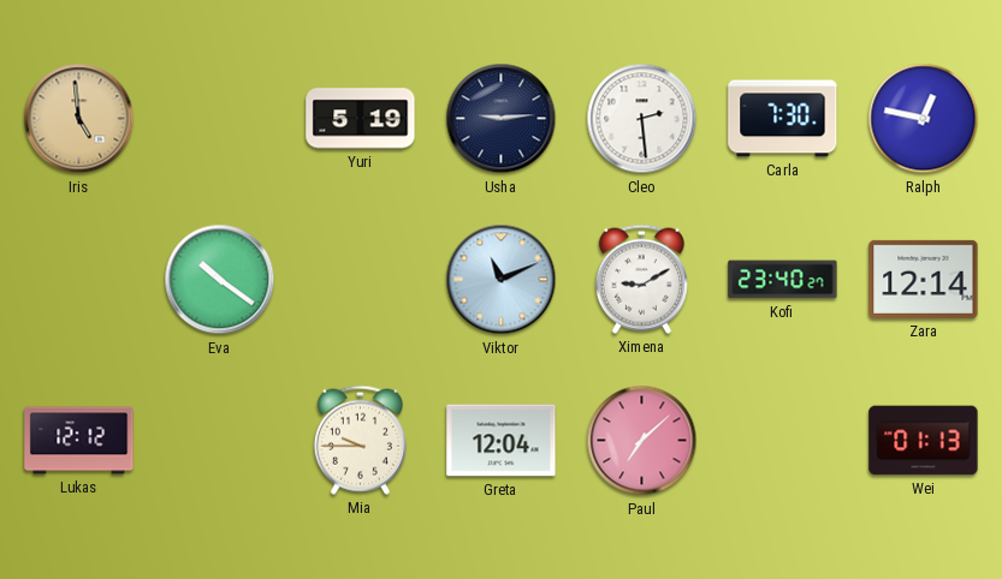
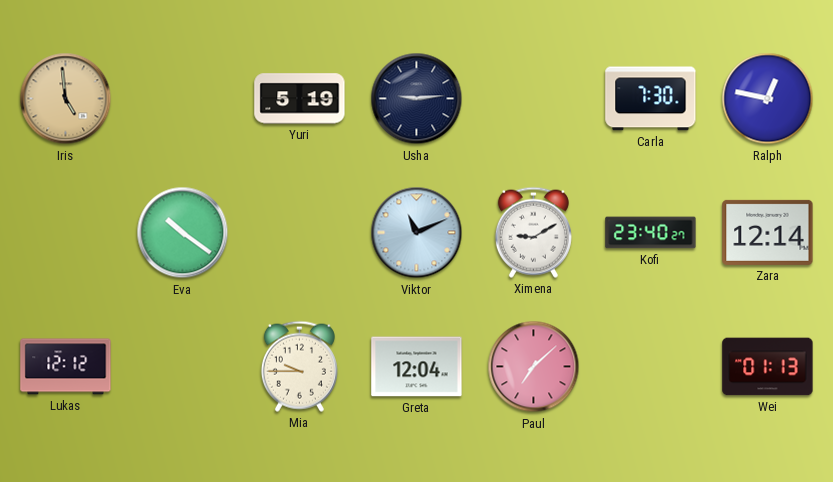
Cleo: 2:29 -> none (642, 119)
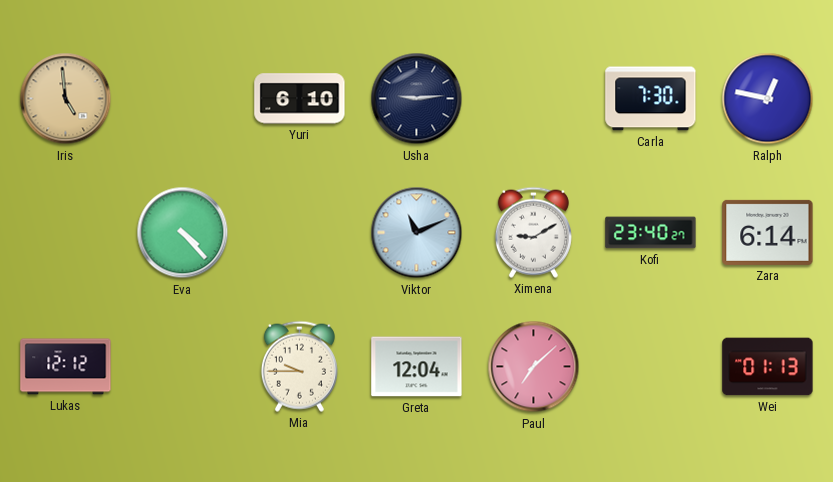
Yuri: 5:19 -> 6:10 (300, 99)
Eva: 10:21 -> 4:23 (183, 233)
Zara: 12:14 -> 6:14 (768, 232)
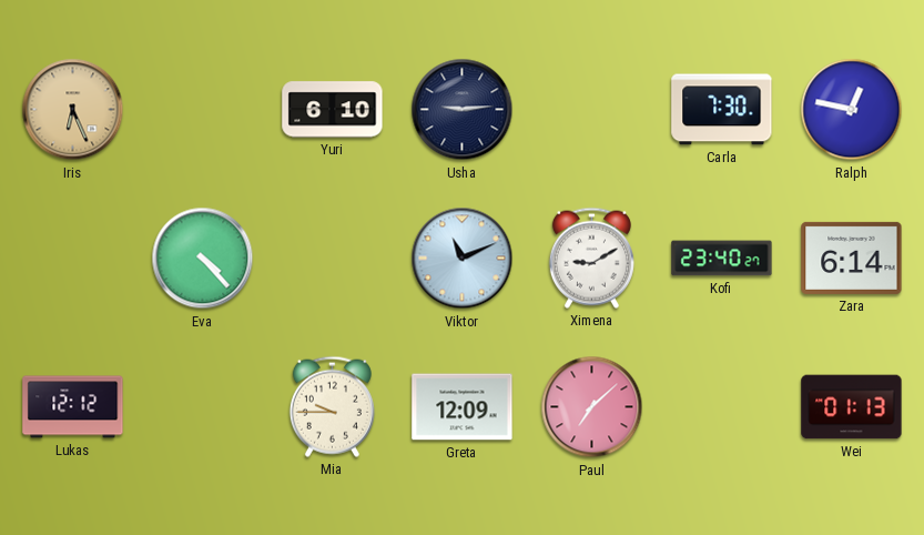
Iris: 4:59 -> 6:26 (73, 110)
Greta: 12:04 -> 12:09 (463, 407)
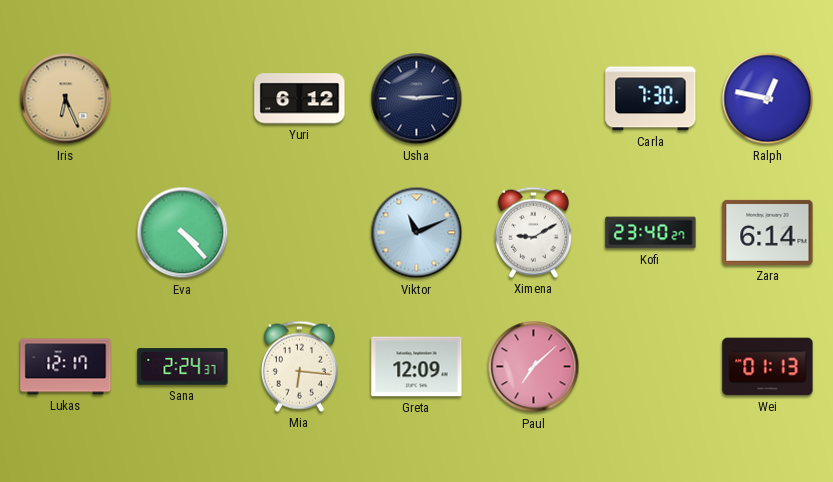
Yuri: 6:10 -> 6:12 (300, 99)
Lukas: 12:12 -> 12:17 (66, 367)
Sana: none -> 2:24 (183, 367)
Mia: 9:45 -> 6:16 (299, 366)
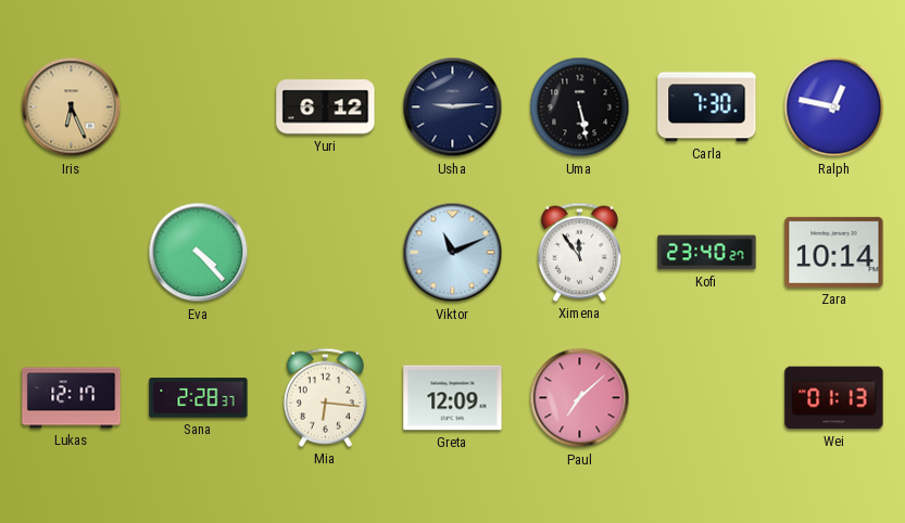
Uma: none -> 5:28 (580, 107)
Ximena: 9:10 -> 11:54 (579, 252)
Zara: 6:14 -> 10:14 (834, 252)
Sana: 2:24 -> 2:28 (199, 398)
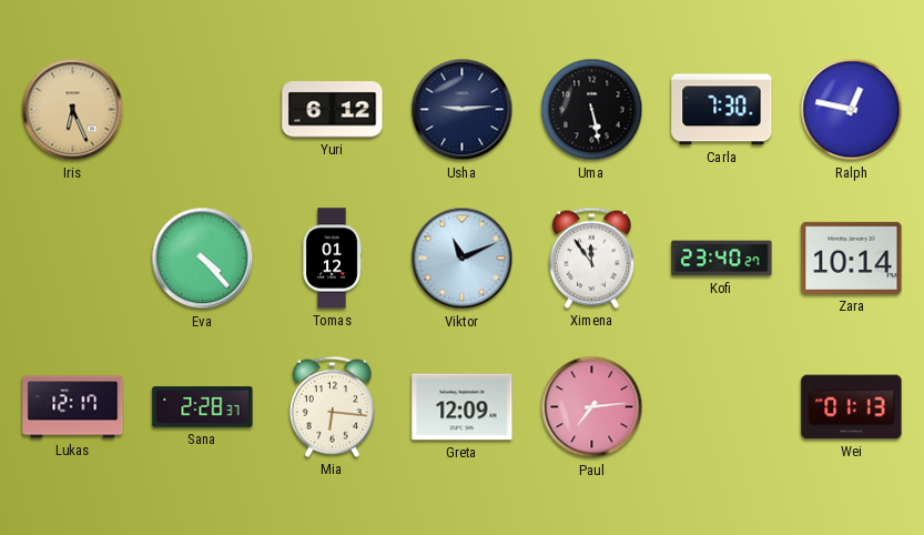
Tomas: none -> 01:12 (332, 259)
Paul: 7:08 -> 7:14 (592, 407)
